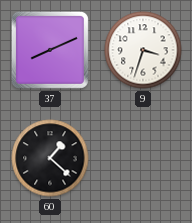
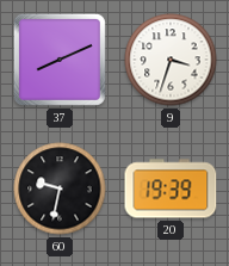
60: 1:22 -> 9:32 (60, 188)
20: none -> 19:39 (171, 188)
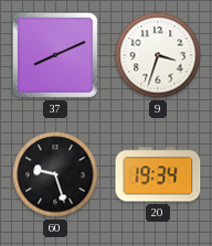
60: 9:32 -> 9:27 (55, 174)
20: 19:39 -> 19:34 (158, 174)
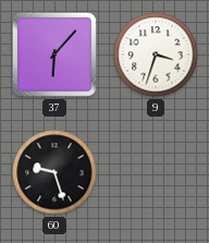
37: 8:11 -> 6:07 (54, 54)
20: 19:34 -> none (158, 174)
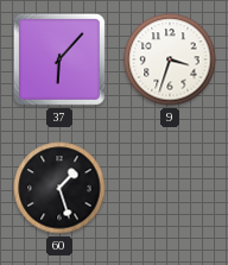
60: 9:27 -> 1:27 (59, 188)
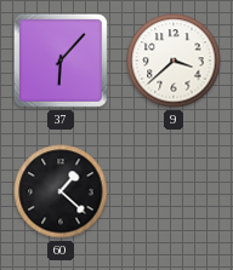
9: 3:33 -> 3:38 (174, 61)
60: 1:27 -> 1:22 (61, 191)
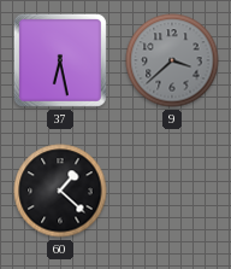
37: 6:07 -> 6:28 (60, 60)
9 dial: white -> grey (172, 60)
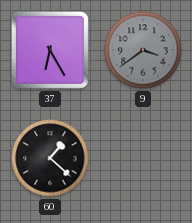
37: 6:28 -> 6:25 (50, 50)
9: 3:38 -> 3:39 (143, 50)
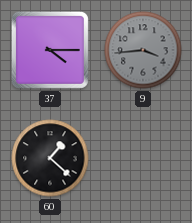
37: 6:25 -> 4:15 (50, 50)
9: 3:39 -> 3:44 (143, 50)
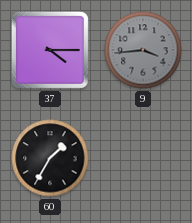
60: 1:22 -> 1:35 (50, 158)
